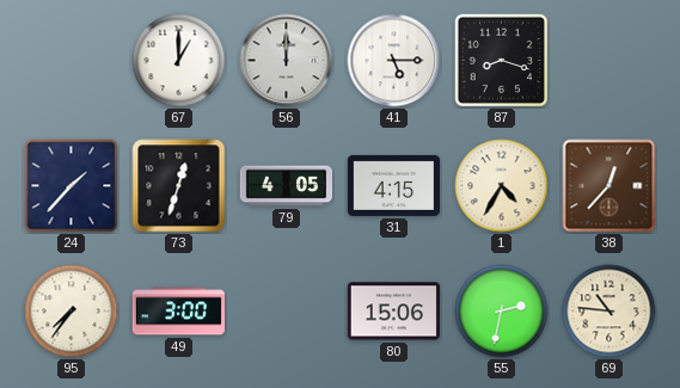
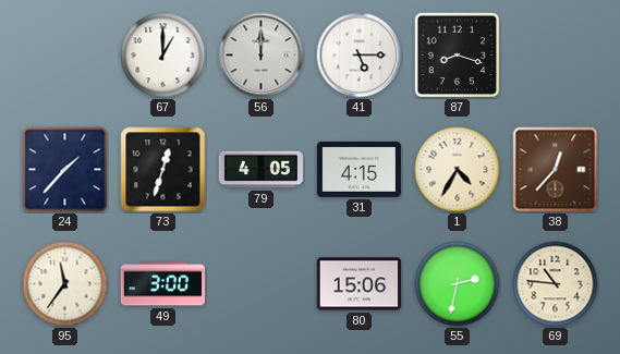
95: 7:36 -> 11:36 (65, 284)
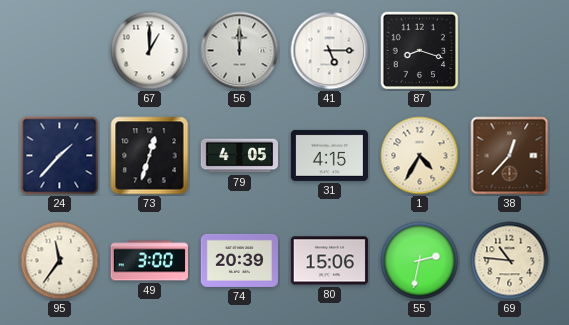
74: none -> 20:39 (239, 260)
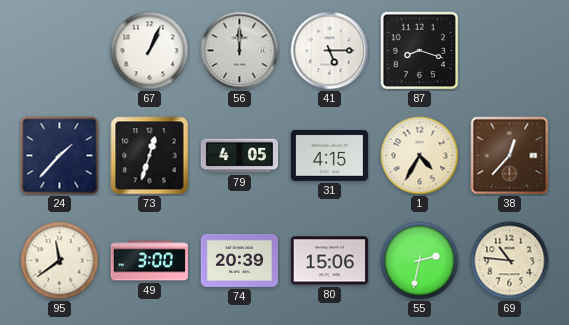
67: 1:00 -> 1:04 (150, 51)
95: 11:36 -> 11:39 (60, 261)
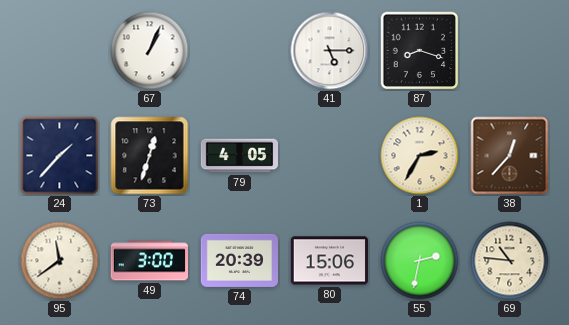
56: 12:00 -> none (240, 51)
31: 4:15 -> none (329, 155)
1: 4:35 -> 2:35 (420, 156)
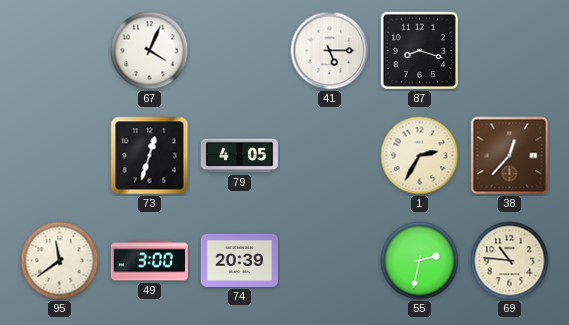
67: 1:04 -> 4:04 (150, 51)
24: 1:37 -> none (60, 156)
80: 15:06 -> none (329, 261)
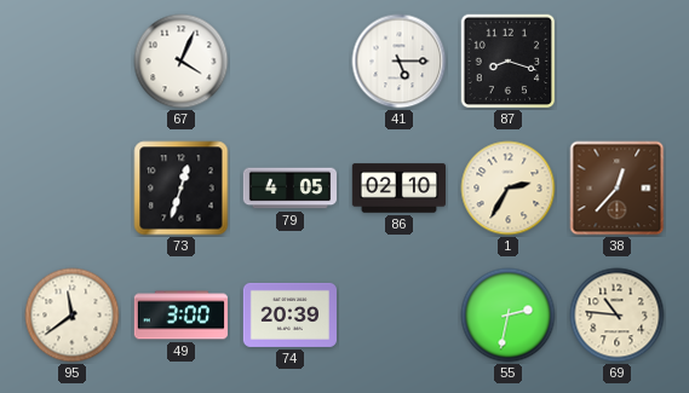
86: none -> 02:10 (400, 189)
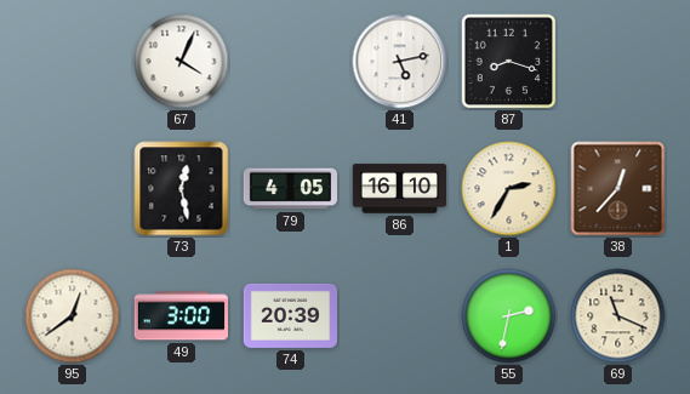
41: 5:15 -> 5:13 (400, 62)
73: 12:33 -> 12:28 (182, 189)
86: 02:10 -> 16:10 (400, 189)
95: 11:39 -> 12:39 (73, 316)
69: 10:46 -> 11:19 (618, 316)
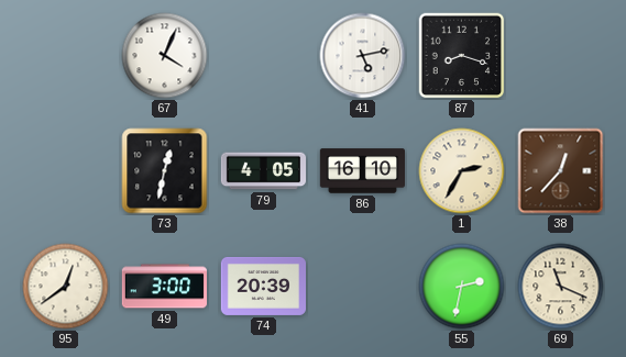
73: 12:28 -> 12:32 (165, 171)
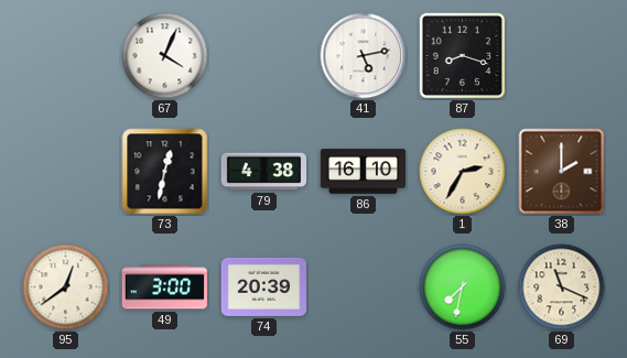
79: 4:05 -> 4:38 (264, 172)
38: 12:37 -> 2:00 (562, 172)
55: 2:32 -> 7:32 (463, 288)
